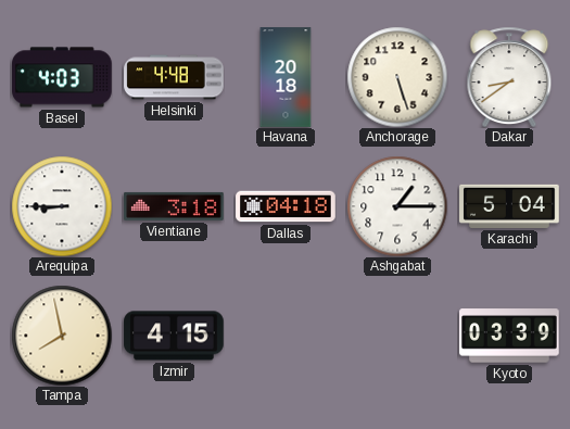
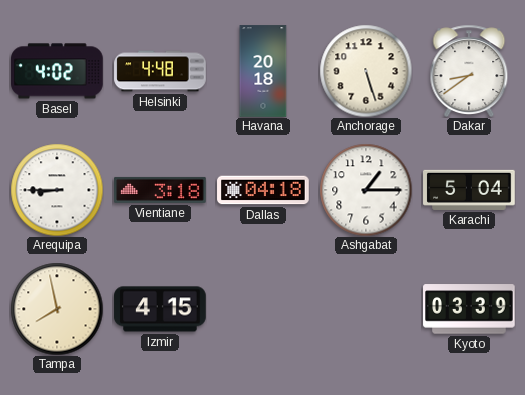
Basel: 4:03 -> 4:02 (57, 71)
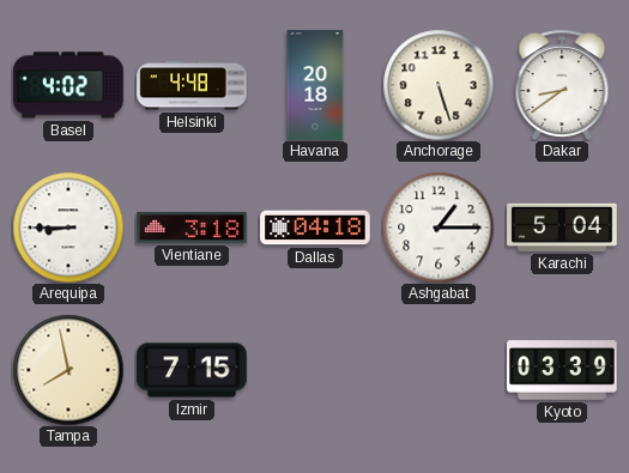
Izmir: 4:15 -> 7:15 (192, 370)
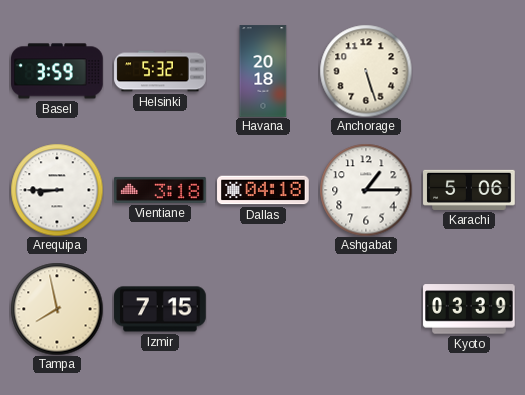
Basel: 4:02 -> 3:59 (57, 71)
Helsinki: 4:48 -> 5:32 (160, 71)
Dakar: 8:39 -> none (562, 85)
Karachi: 5:04 -> 5:06 (469, 190)
